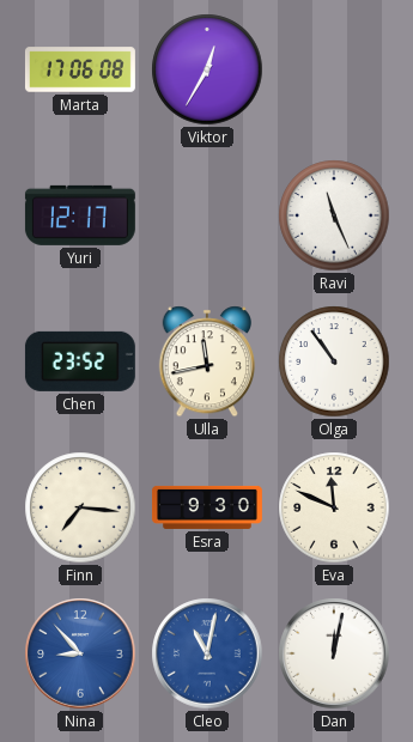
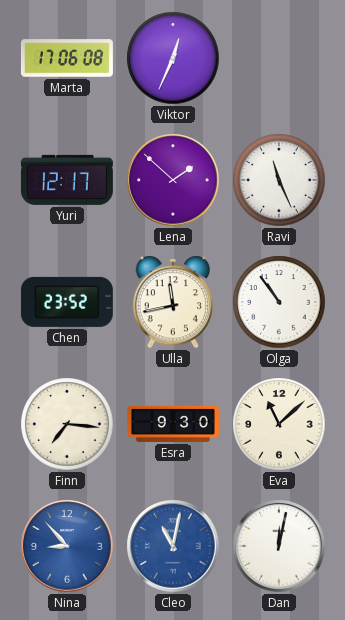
Viktor: 12:35 -> 12:34 (173, 58)
Lena: none -> 1:52 (173, 180)
Eva: 11:49 -> 11:08 (279, 424)
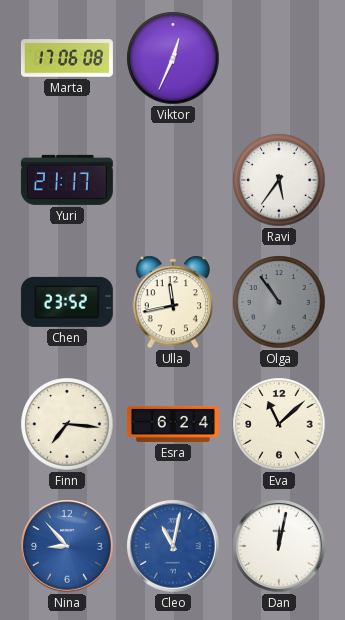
Yuri: 12:17 -> 21:17 (67, 180)
Lena: 1:52 -> none (173, 180)
Ravi: 11:26 -> 5:36 (279, 180)
Olga dial: white -> grey (279, 302)
Esra: 9:30 -> 6:24 (173, 424)
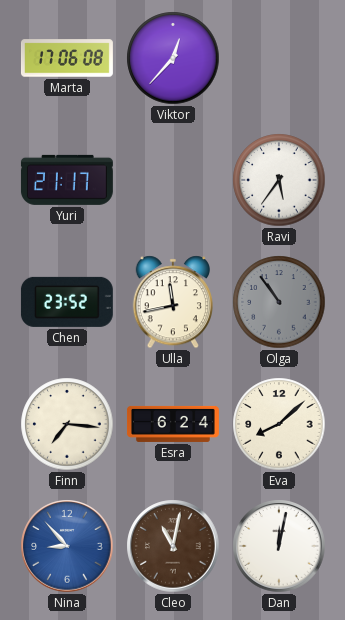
Viktor: 12:34 -> 12:37 (173, 58)
Eva: 11:08 -> 8:08 (279, 424)
Cleo dial: blue -> brown (173, 546)
